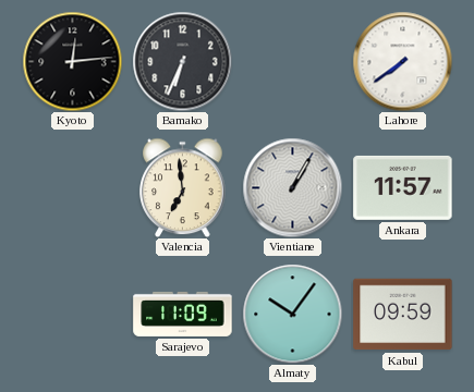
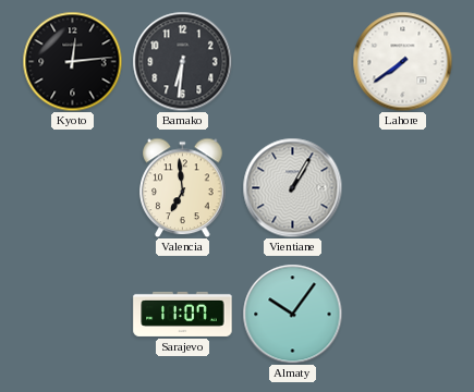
Bamako: 6:34 -> 6:31 (182, 61)
Ankara: 11:57 -> none (403, 187)
Sarajevo: 11:09 -> 11:07 (183, 314)
Kabul: 09:59 -> none (403, 315)
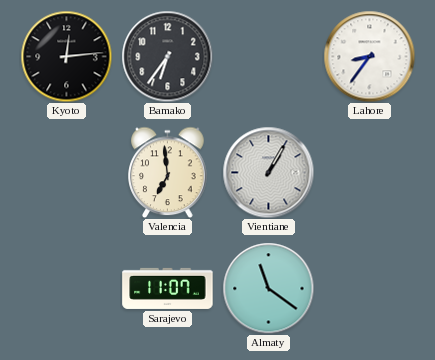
Bamako: 6:31 -> 6:36 (167, 56)
Lahore: 7:39 -> 8:36 (369, 56)
Almaty: 10:06 -> 11:21 (268, 288)
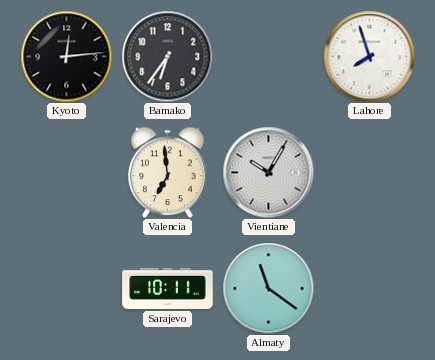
Lahore: 8:36 -> 7:57 (369, 56)
Vientiane: 1:05 -> 10:05 (268, 172)
Sarajevo: 11:07 -> 10:11 (168, 288)
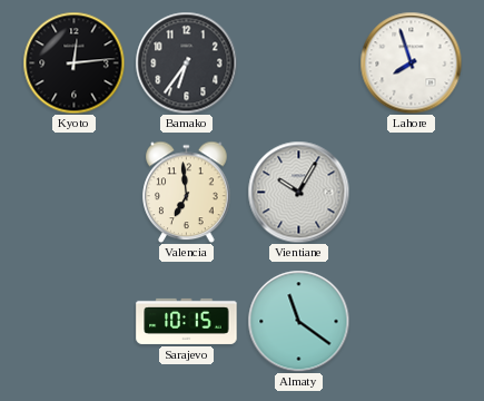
Sarajevo: 10:11 -> 10:15 (187, 321)
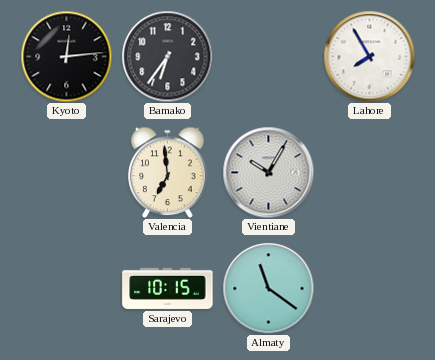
Lahore: 7:57 -> 7:55 (369, 56)
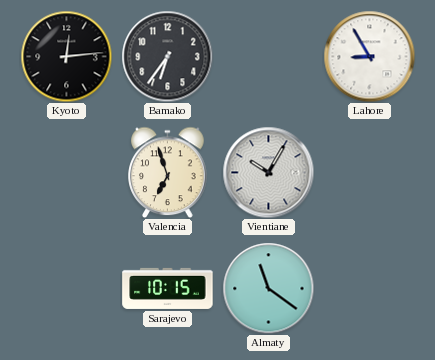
Lahore: 7:55 -> 8:55 (369, 56)
Valencia: 6:59 -> 6:57 (168, 172)
